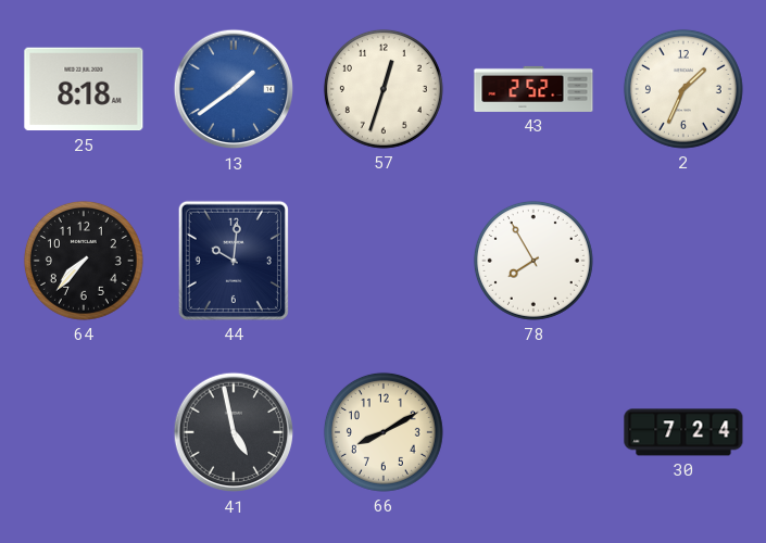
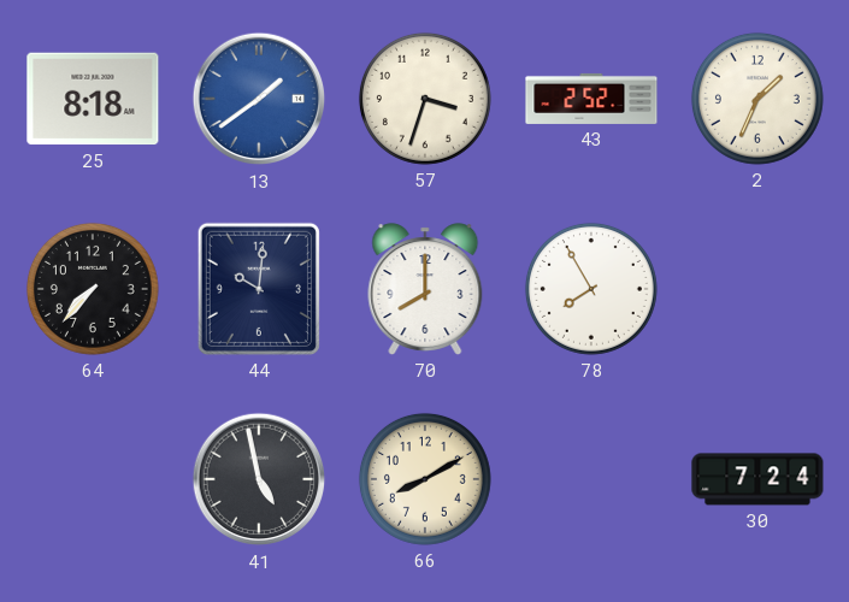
57: 12:33 -> 3:33 (425, 99)
70: none -> 8:00 (425, 289)
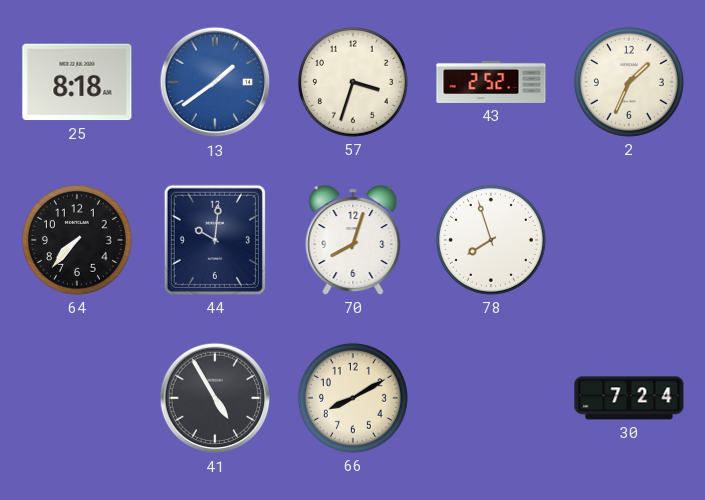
70: 8:00 -> 8:03 (353, 240)
78: 7:55 -> 7:57 (491, 240)
41: 4:58 -> 4:55 (215, 398)
